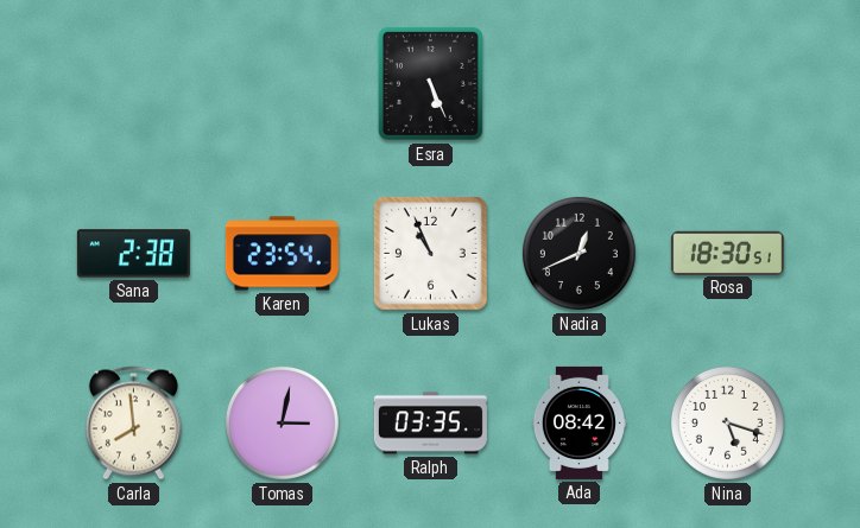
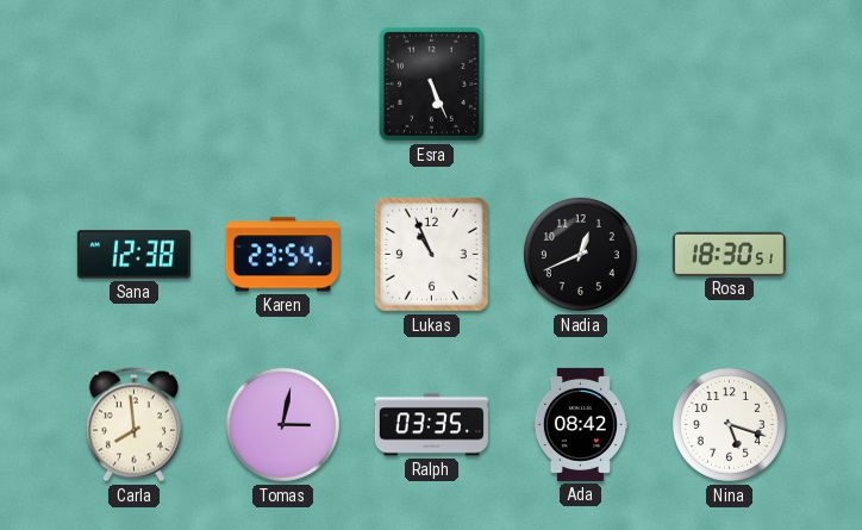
Sana: 2:38 -> 12:38 (133, 255)
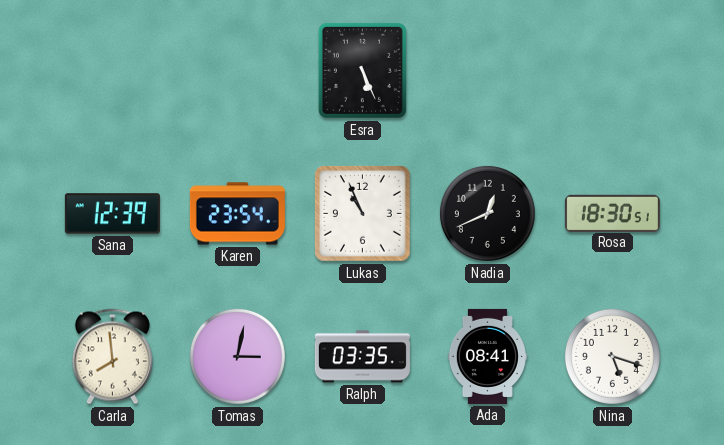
Sana: 12:38 -> 12:39 (112, 214)
Ada: 08:42 -> 08:41 (487, 356)
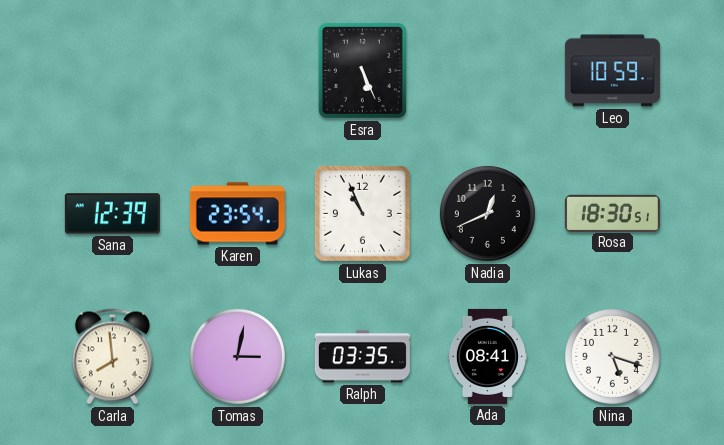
Leo: none -> 10:59 (612, 71)
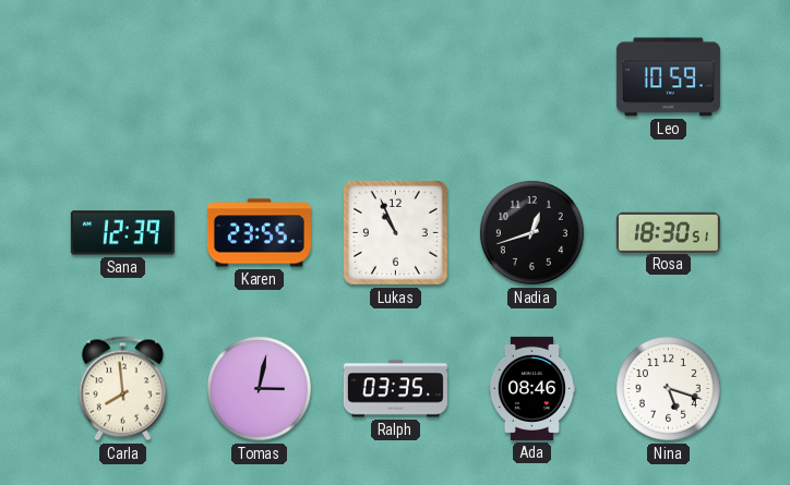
Esra: 5:26 -> none (362, 70)
Karen: 23:54 -> 23:55 (259, 233)
Nadia: 12:41 -> 12:42 (531, 232)
Ada: 08:41 -> 08:46 (531, 388)
